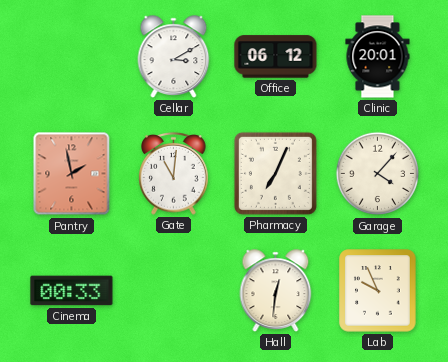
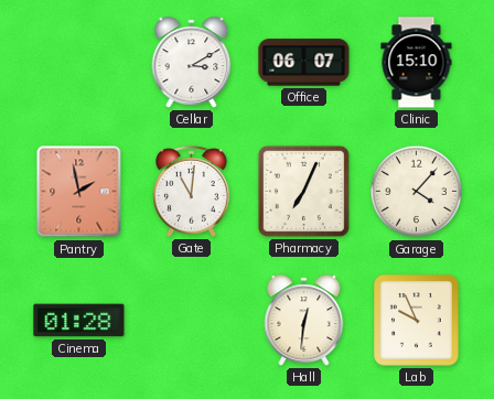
Office: 06:12 -> 06:07 (304, 63)
Clinic: 20:01 -> 15:10 (417, 63)
Cinema: 00:33 -> 01:28 (79, 321)
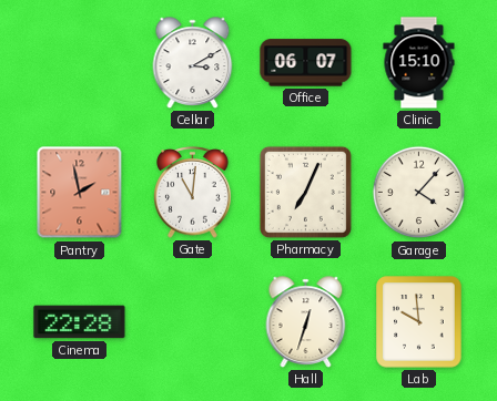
Cinema: 01:28 -> 22:28 (80, 322)
Hall: 12:31 -> 12:33 (306, 322)
Lab: 9:56 -> 9:59 (419, 322)
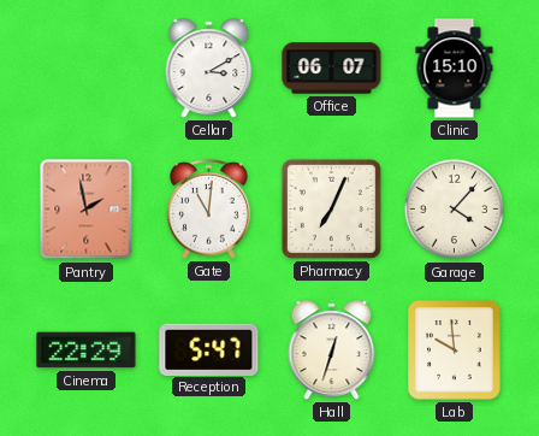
Cinema: 22:28 -> 22:29 (87, 350)
Reception: none -> 5:47 (209, 349)
